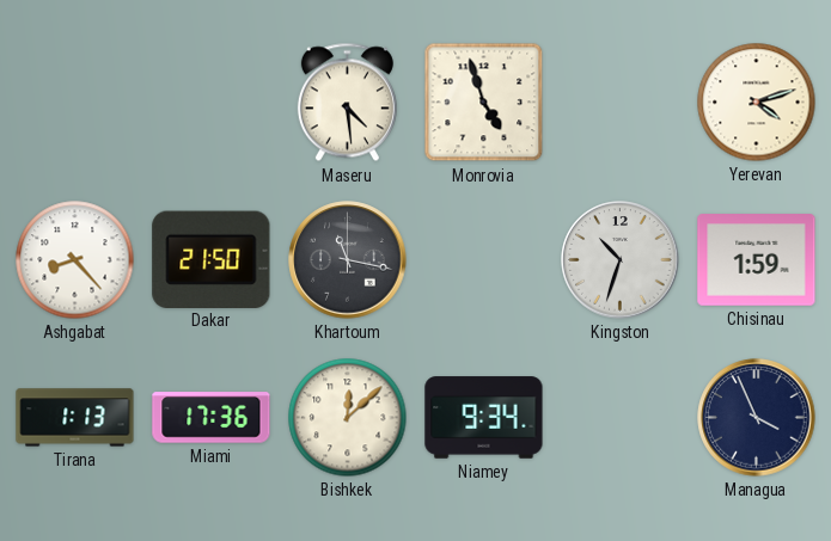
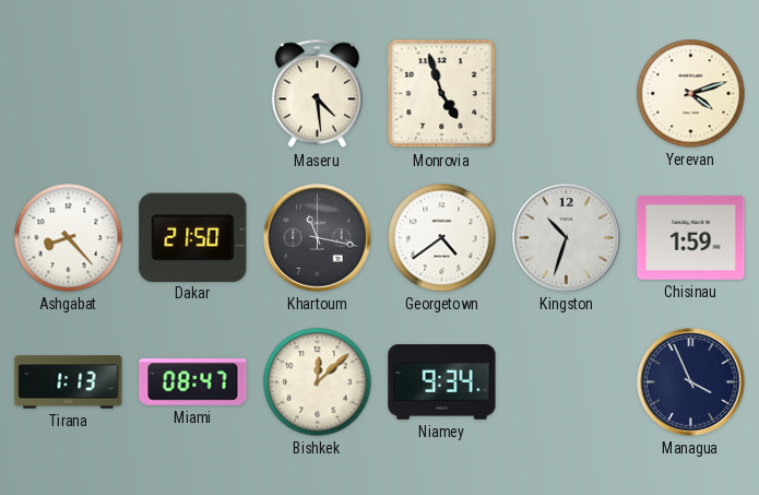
Georgetown: none -> 4:39 (442, 238)
Miami: 17:36 -> 08:47 (193, 382)
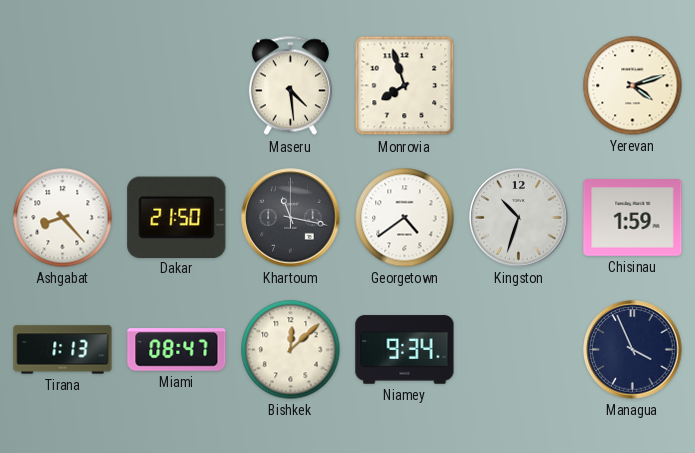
Monrovia: 4:57 -> 7:57 (405, 86)
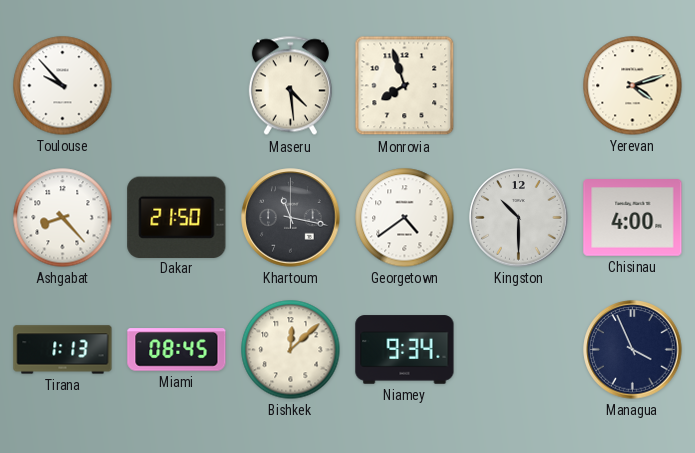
Toulouse: none -> 9:53 (63, 86)
Kingston: 10:33 -> 10:30 (519, 218)
Chisinau: 1:59 -> 4:00 (633, 218)
Miami: 08:47 -> 08:45 (177, 350)
